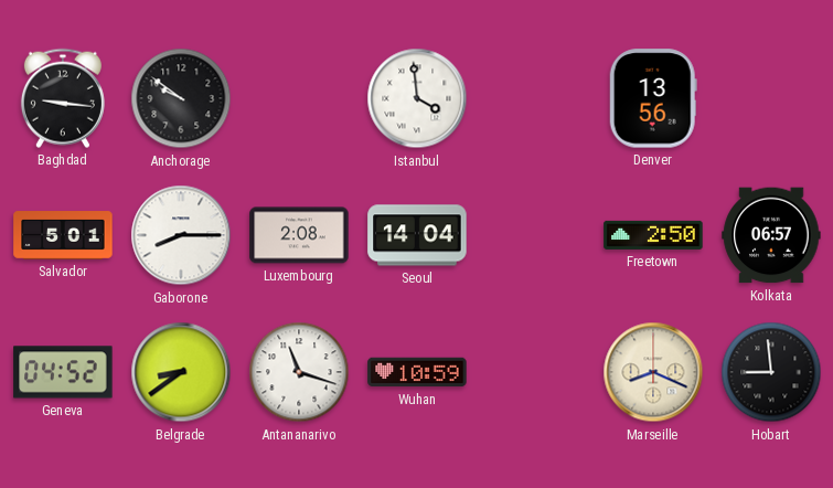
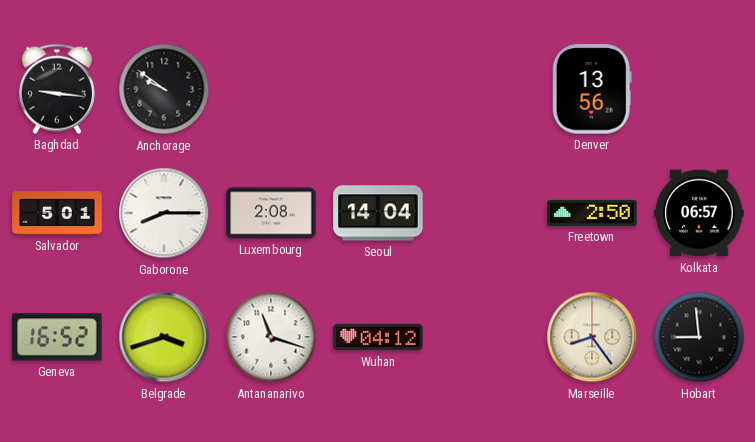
Istanbul: 3:59 -> none (417, 98)
Geneva: 04:52 -> 16:52 (57, 337)
Belgrade: 8:39 -> 3:42 (164, 337)
Wuhan: 10:59 -> 04:12 (378, 337)
Marseille: 8:19 -> 8:24 (592, 337)
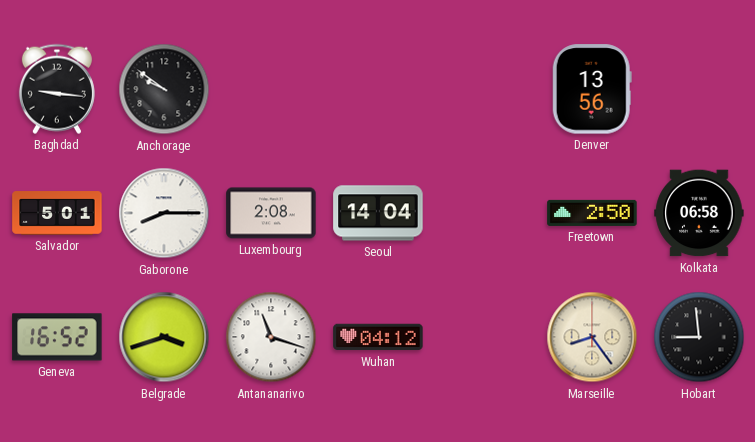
Kolkata: 06:57 -> 06:58 (699, 213)
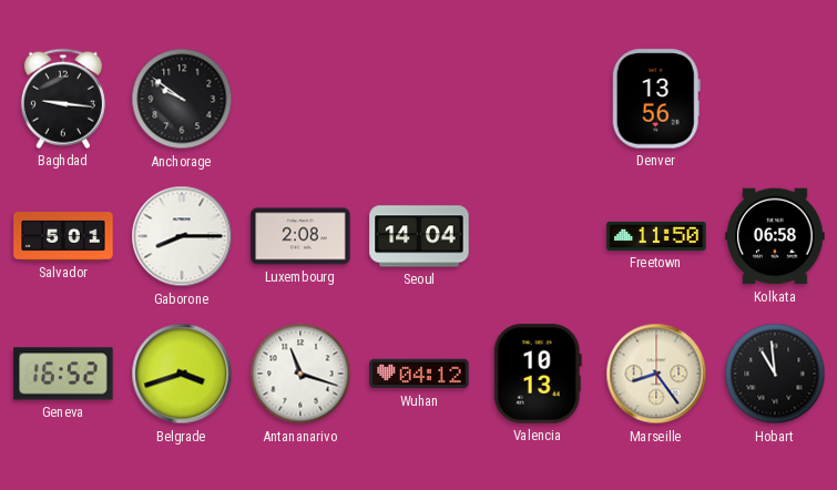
Freetown: 2:50 -> 11:50 (656, 236)
Valencia: none -> 10:13 (538, 374)
Hobart: 8:59 -> 10:59 (775, 374)
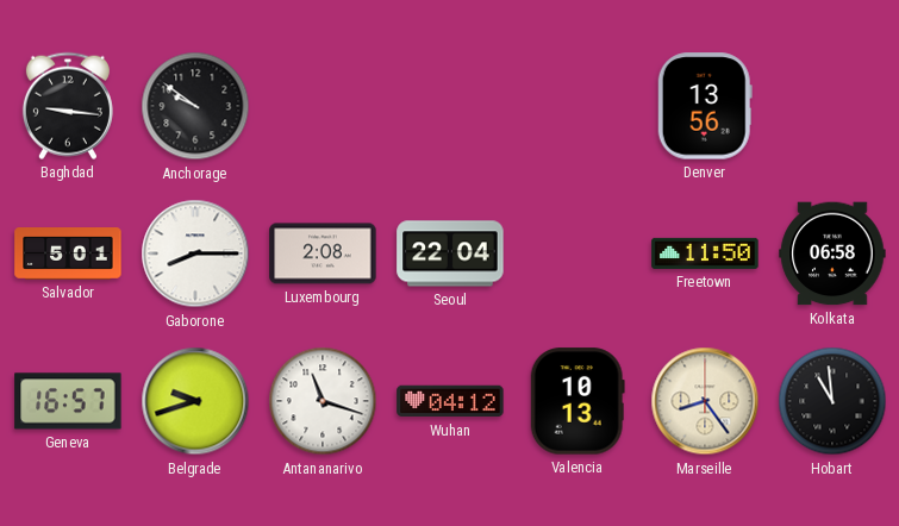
Seoul: 14:04 -> 22:04 (450, 253)
Geneva: 16:52 -> 16:57 (68, 401)
Belgrade: 3:42 -> 9:42 (195, 401)
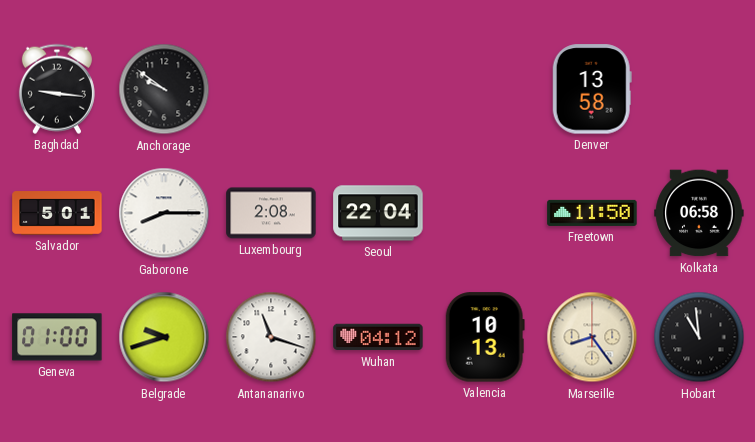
Denver: 13:56 -> 13:58 (592, 89)
Geneva: 16:57 -> 01:00 (57, 337)
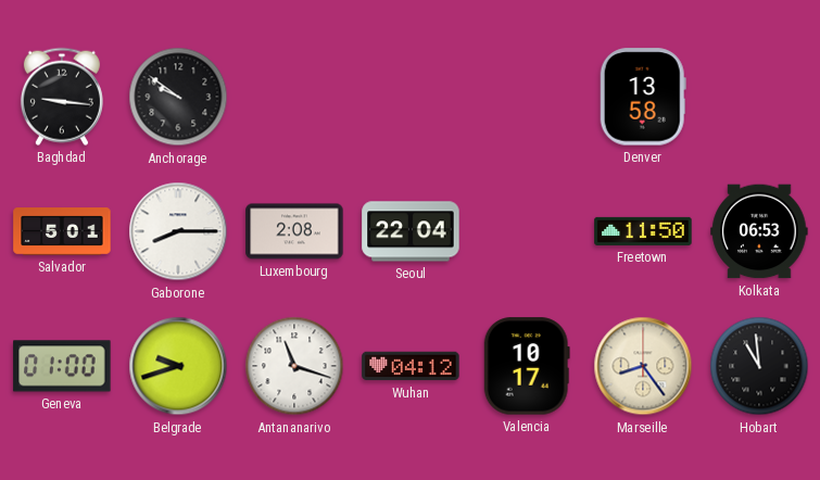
Kolkata: 06:58 -> 06:53 (759, 231)
Valencia: 10:13 -> 10:17 (527, 366)
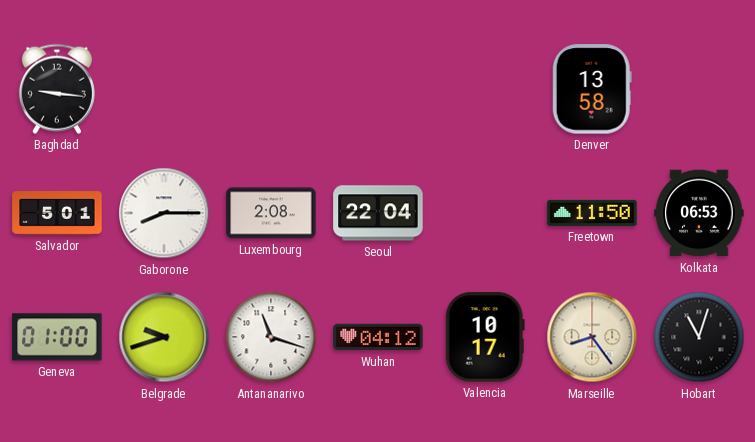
Anchorage: 9:51 -> none (178, 97)
Hobart: 10:59 -> 11:03 (699, 337)
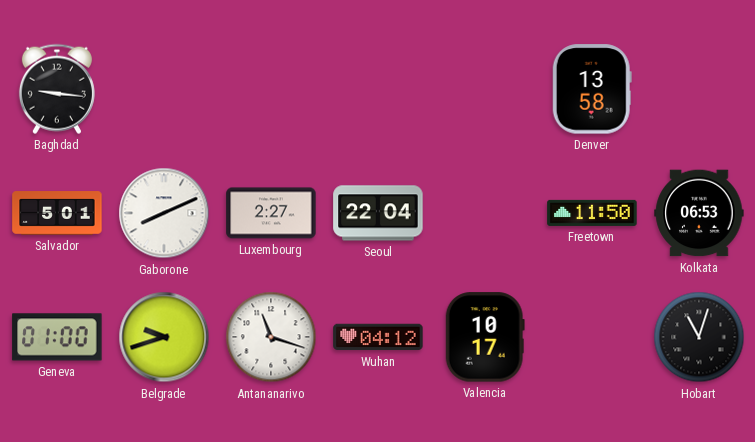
Gaborone: 8:15 -> 8:11 (164, 213)
Luxembourg: 2:08 -> 2:27 (271, 213)
Marseille: 8:24 -> none (592, 337)
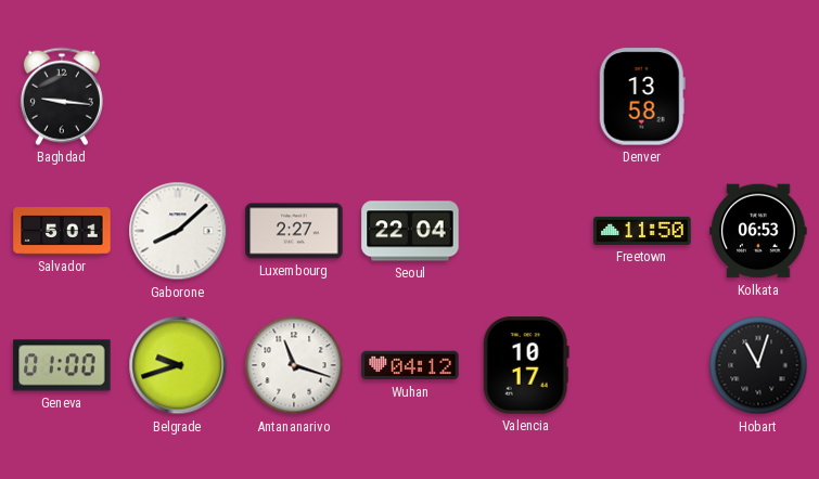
Gaborone: 8:11 -> 8:08 (178, 231)
